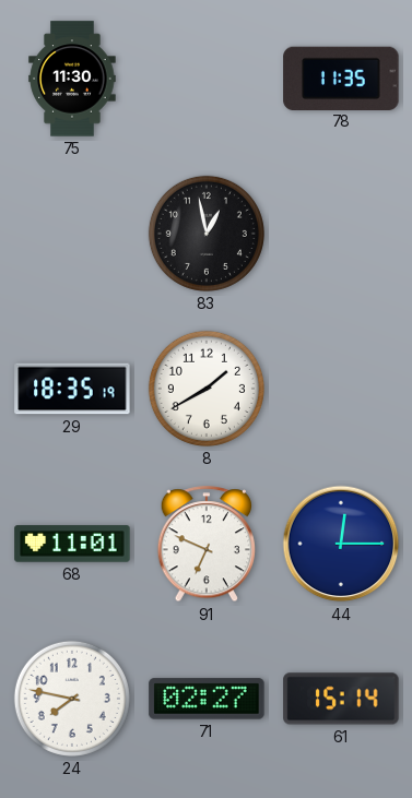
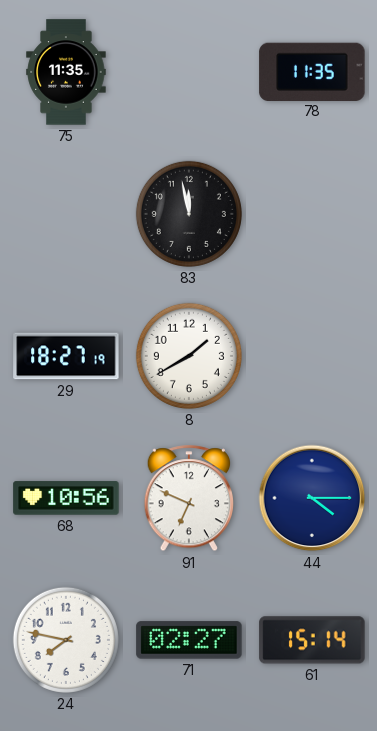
75: 11:30 -> 11:35 (66, 72)
83: 12:58 -> 11:58 (189, 214)
29: 18:35 -> 18:27 (66, 356)
68: 11:01 -> 10:56 (66, 498)
44: 12:15 -> 4:15 (312, 498)
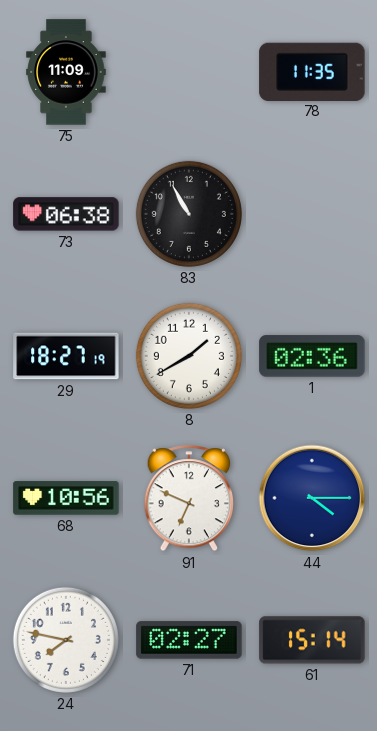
75: 11:35 -> 11:09 (66, 72)
73: none -> 06:38 (66, 214)
83: 11:58 -> 10:55 (189, 214)
1: none -> 02:36 (312, 356)
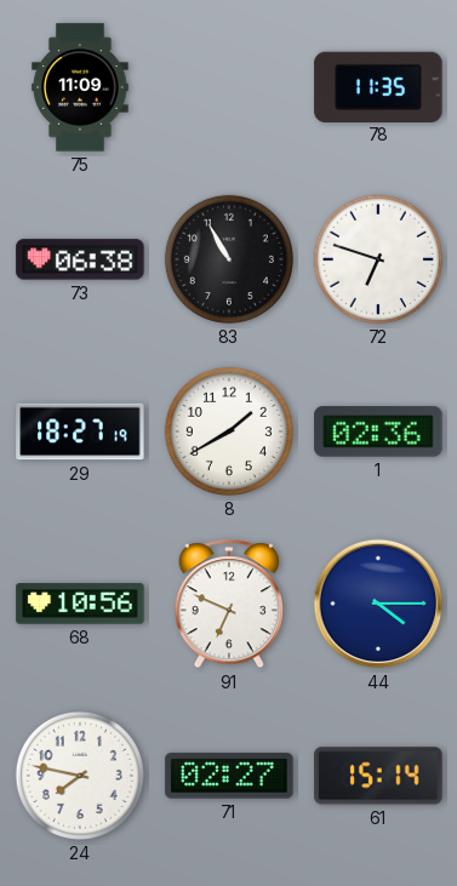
72: none -> 6:48 (378, 259)
